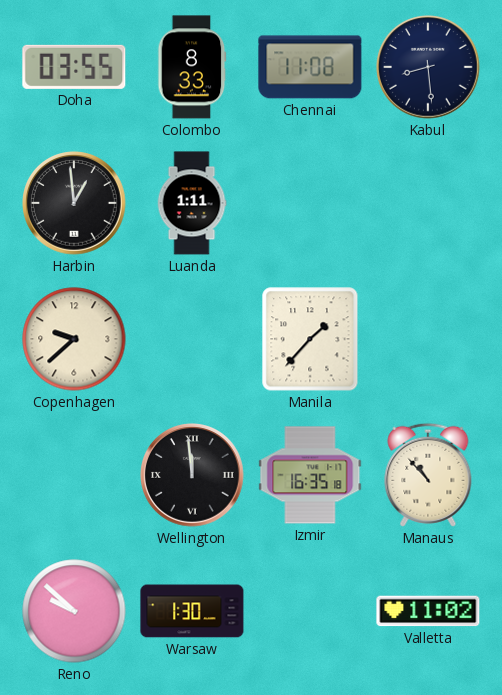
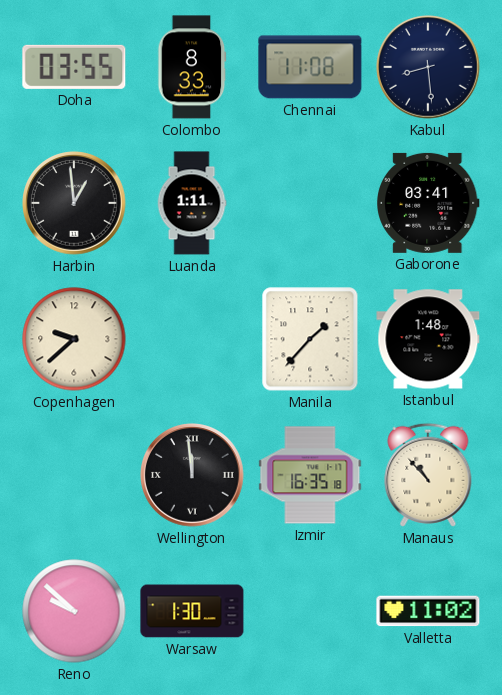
Gaborone: none -> 03:41 (428, 203)
Istanbul: none -> 1:48 (428, 339)
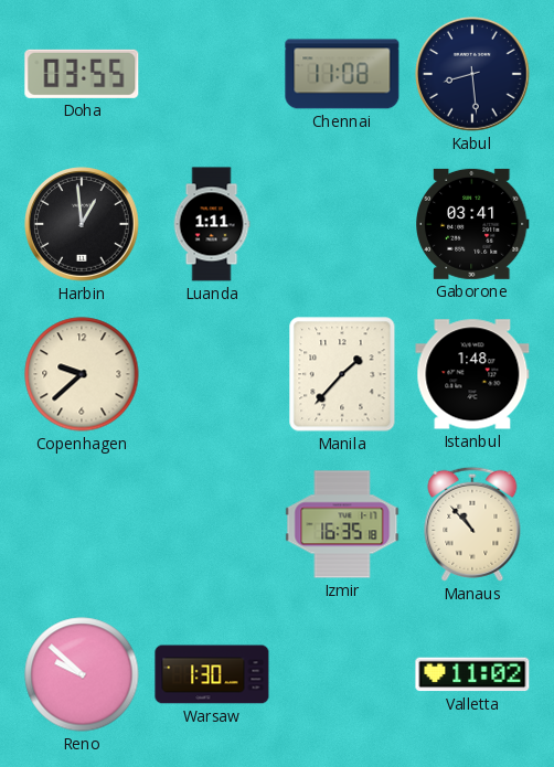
Colombo: 8:33 -> none (192, 67)
Wellington: 11:59 -> none (192, 475)
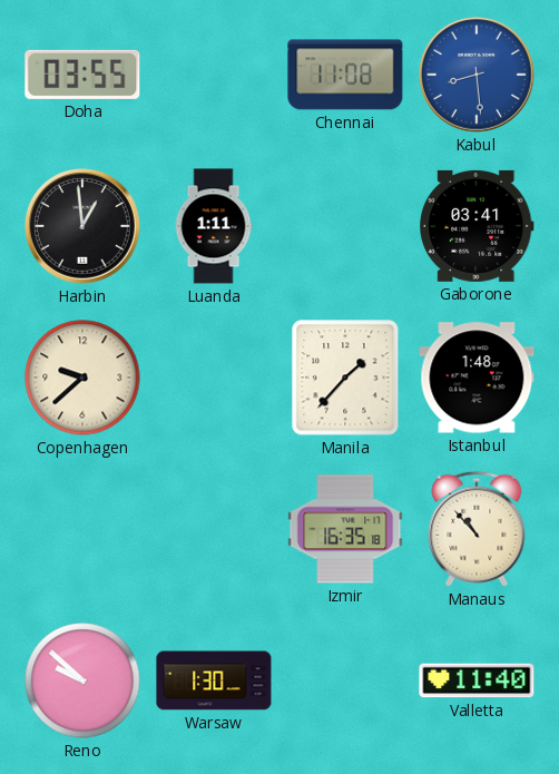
Kabul dial: navy -> blue (477, 75)
Valletta: 11:02 -> 11:40 (477, 680)
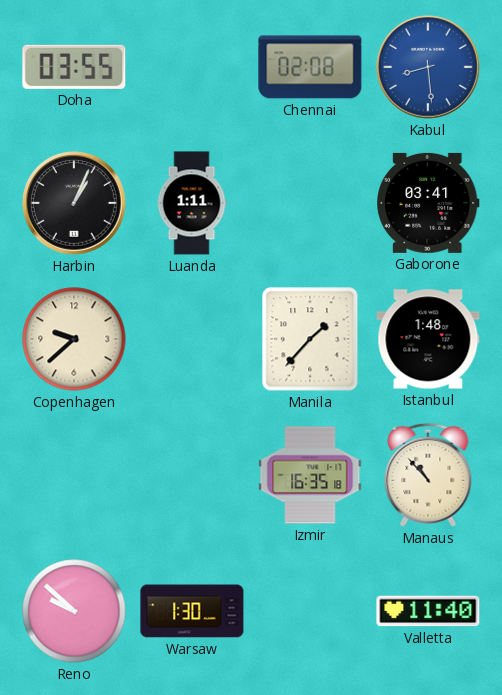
Chennai: 11:08 -> 02:08 (310, 67)
Harbin: 12:59 -> 1:04 (74, 203)
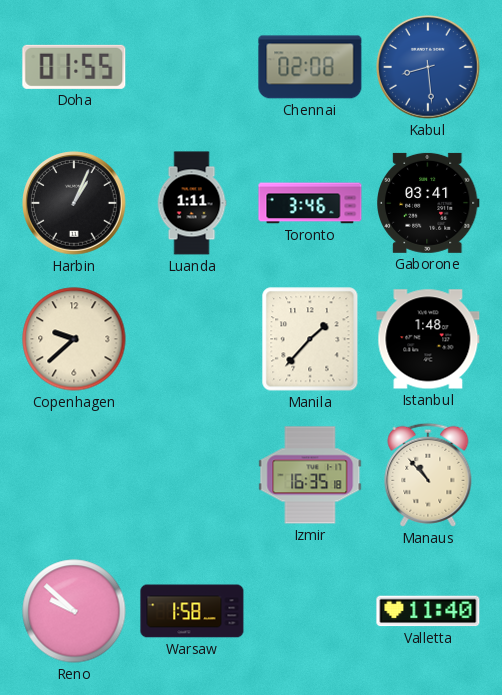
Doha: 03:55 -> 01:55 (74, 67)
Toronto: none -> 3:46 (310, 203)
Warsaw: 1:30 -> 1:58 (192, 611)
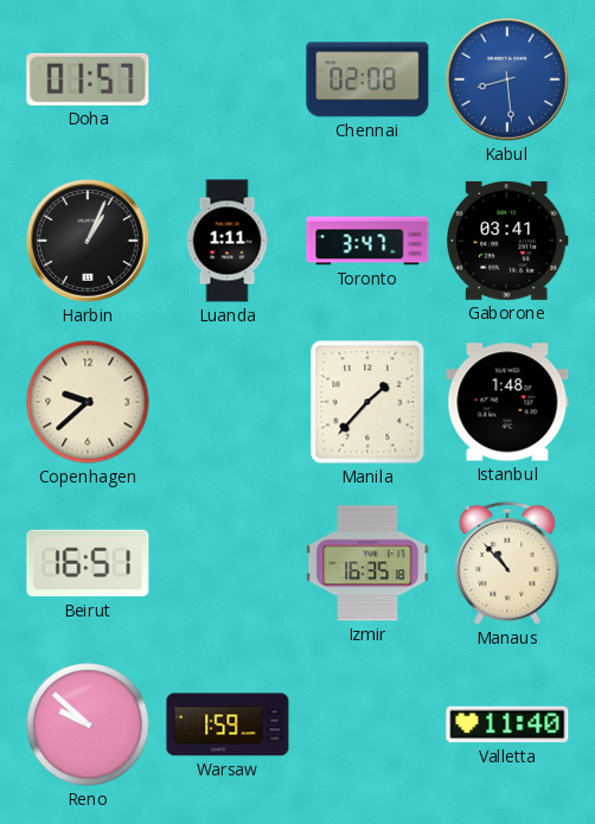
Doha: 01:55 -> 01:57 (88, 79)
Toronto: 3:46 -> 3:47 (367, 241)
Beirut: none -> 16:51 (88, 563)
Warsaw: 1:58 -> 1:59 (228, 724)
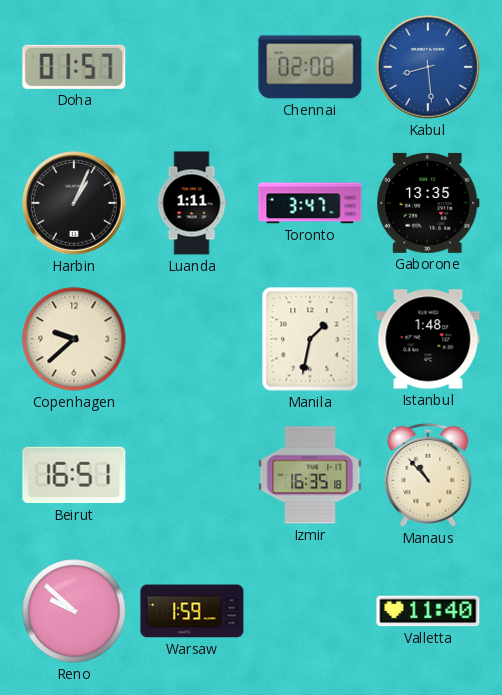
Gaborone: 03:41 -> 13:35 (428, 203)
Manila: 1:37 -> 1:32 (310, 339)
